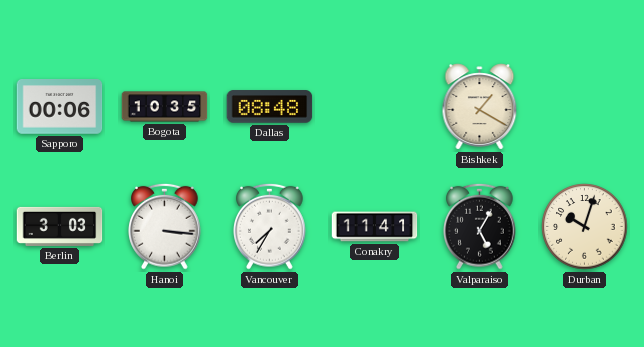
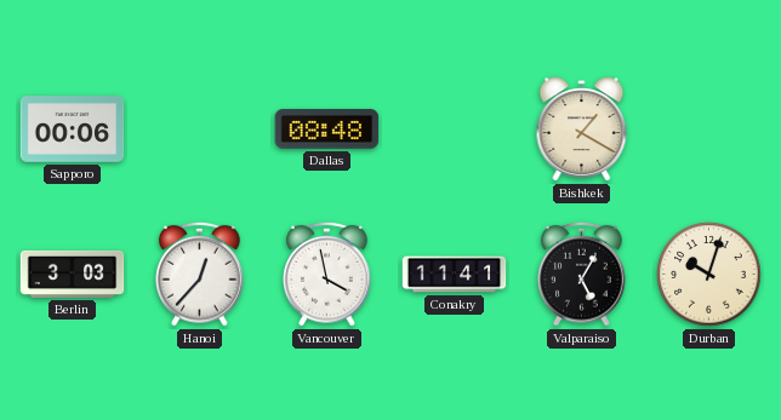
Bogota: 10:35 -> none (165, 107)
Hanoi: 3:16 -> 12:37 (200, 274)
Vancouver: 7:35 -> 3:58 (327, 274)
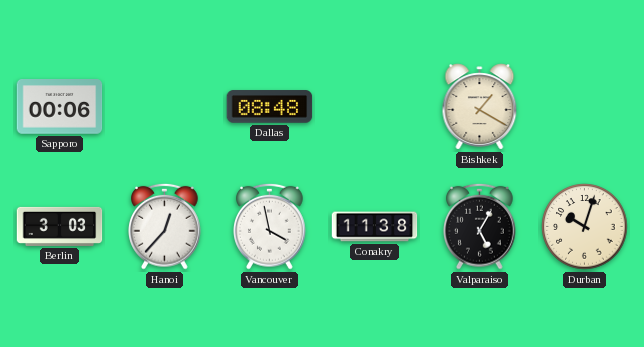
Conakry: 11:41 -> 11:38 (375, 227)
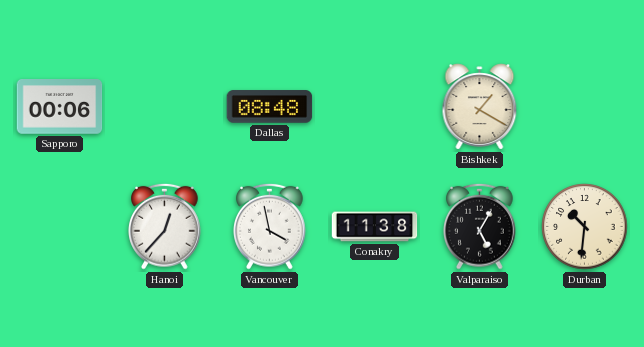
Berlin: 3:03 -> none (60, 226)
Durban: 10:03 -> 10:31 (585, 227)
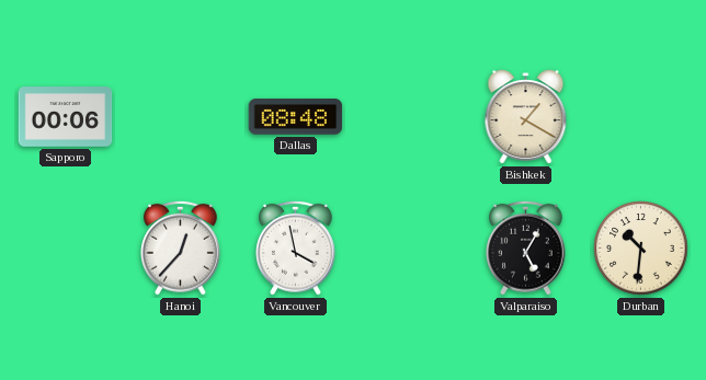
Conakry: 11:38 -> none (375, 227)
